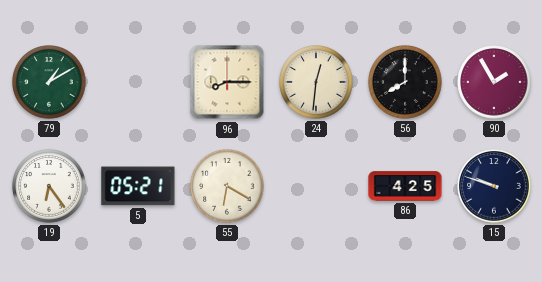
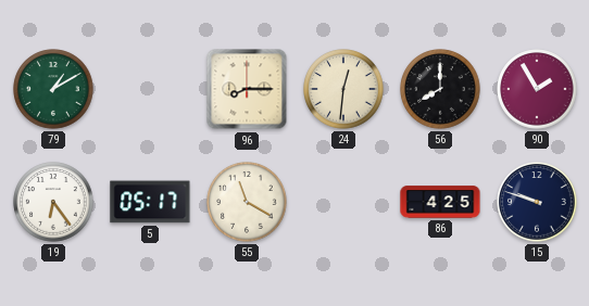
5: 05:21 -> 05:17 (150, 202)
55: 6:20 -> 11:20 (247, 202)
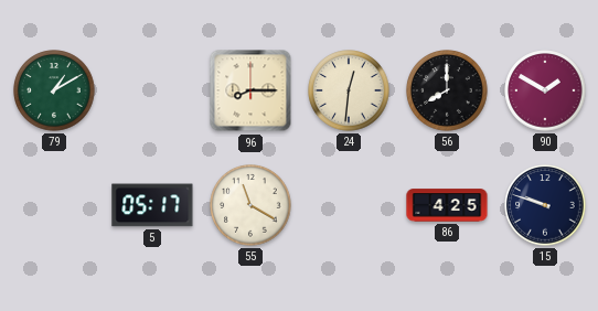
90: 1:55 -> 1:50 (545, 90)
19: 6:24 -> none (53, 202)
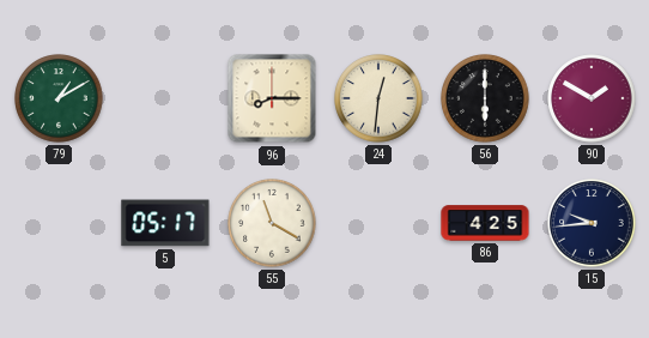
56: 8:00 -> 6:00 (485, 98)
15: 9:48 -> 9:44 (592, 223)
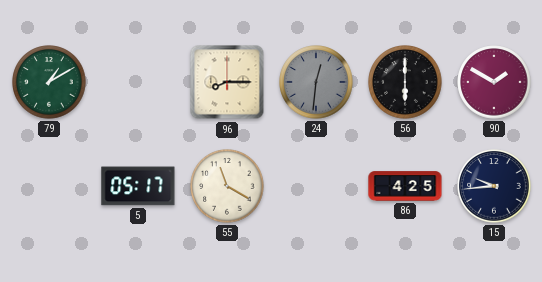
24 dial: cream -> grey (316, 82)
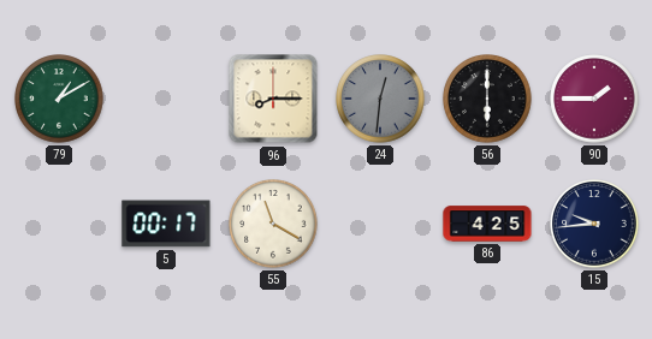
90: 1:50 -> 1:45 (594, 99)
5: 05:17 -> 00:17 (166, 224)
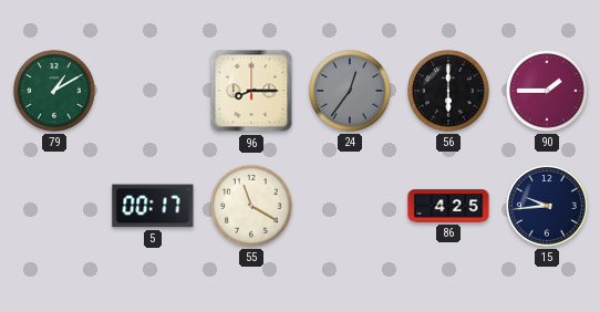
24: 12:31 -> 12:36 (350, 91)
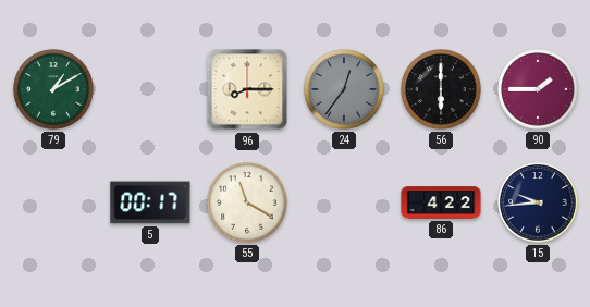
86: 4:25 -> 4:22 (441, 202)
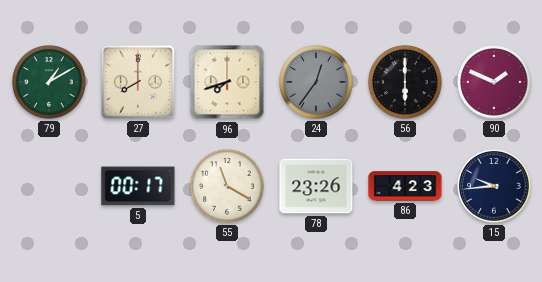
27: none -> 8:00 (138, 82)
96: 8:15 -> 7:42 (227, 82)
90: 1:45 -> 1:49 (494, 82)
78: none -> 23:26 (316, 186)
86: 4:22 -> 4:23 (405, 186)
